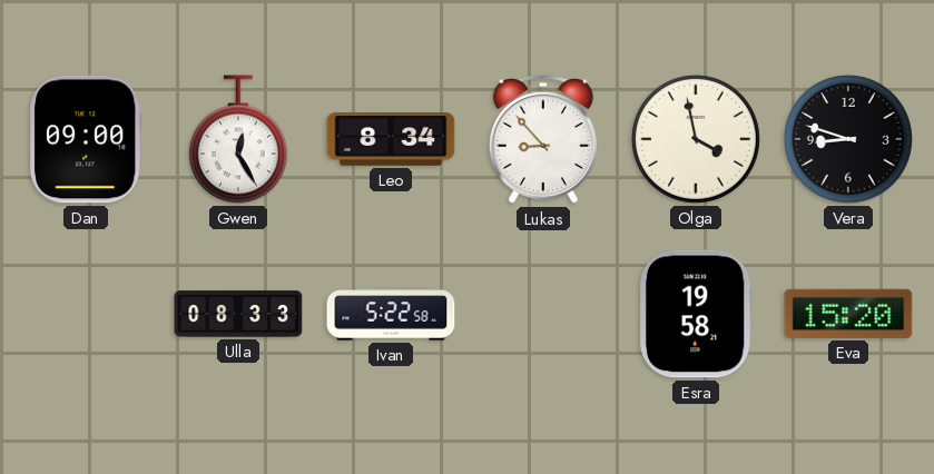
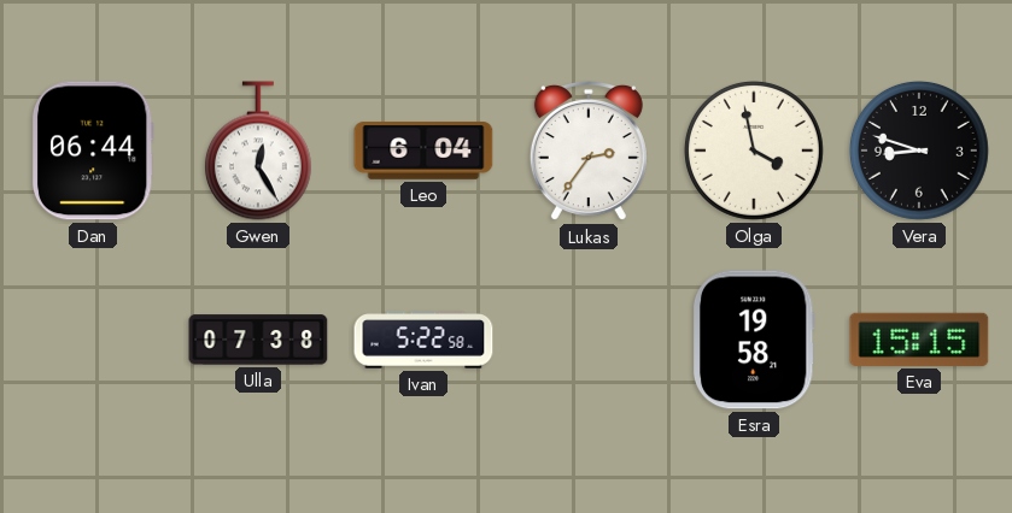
Dan: 09:00 -> 06:44 (93, 151)
Leo: 8:34 -> 6:04 (423, 151)
Lukas: 8:53 -> 2:36 (589, 151)
Ulla: 08:33 -> 07:38 (258, 340)
Eva: 15:20 -> 15:15 (919, 340)
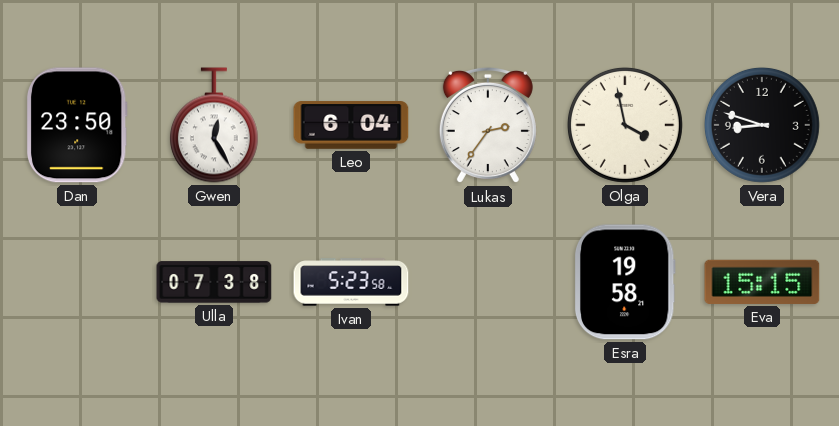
Dan: 06:44 -> 23:50 (77, 125)
Ivan: 5:22 -> 5:23 (351, 282)
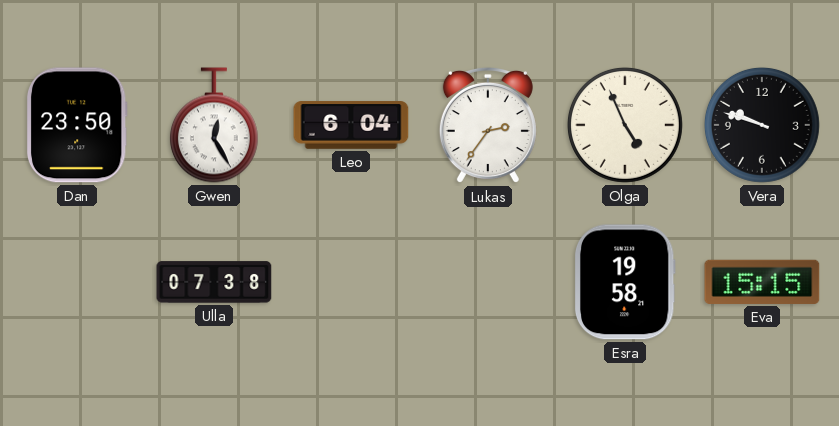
Olga: 3:58 -> 4:56 (625, 125)
Vera: 8:48 -> 9:48 (762, 125)
Ivan: 5:23 -> none (351, 282)
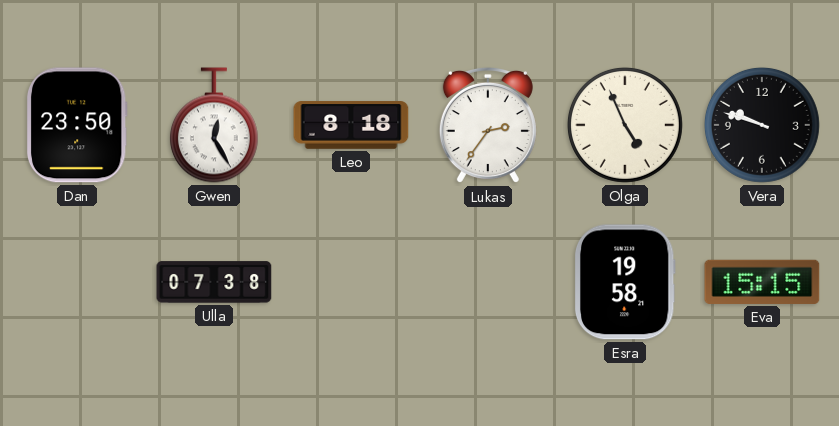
Leo: 6:04 -> 8:18 (351, 125)
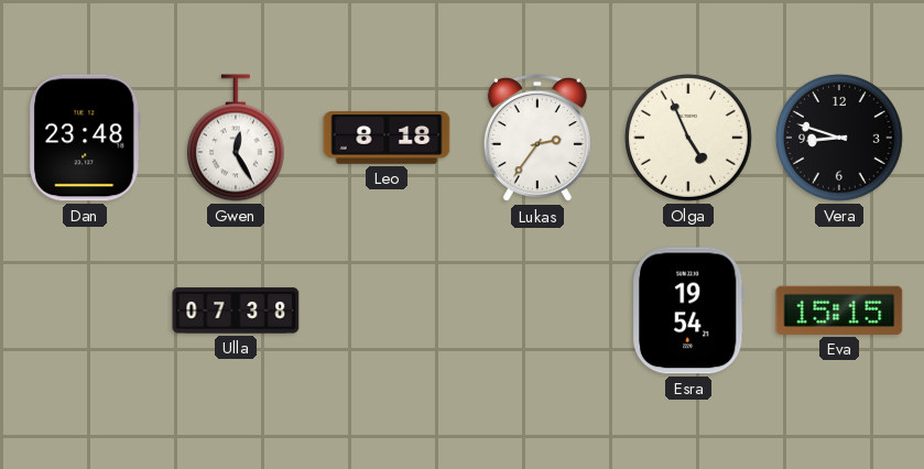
Dan: 23:50 -> 23:48 (85, 138)
Vera: 9:48 -> 8:48 (839, 138)
Esra: 19:58 -> 19:54 (688, 310)
